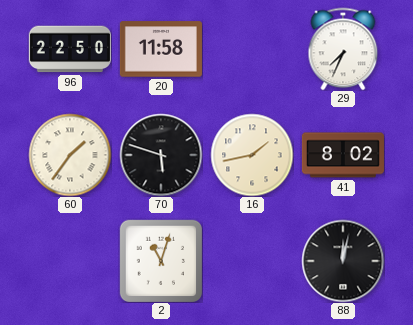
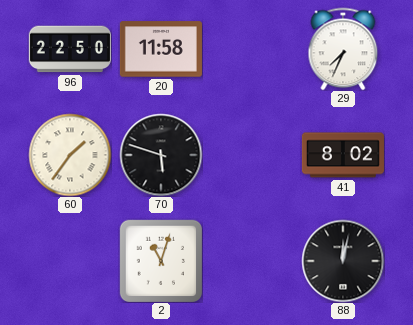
16: 1:43 -> none (252, 155)
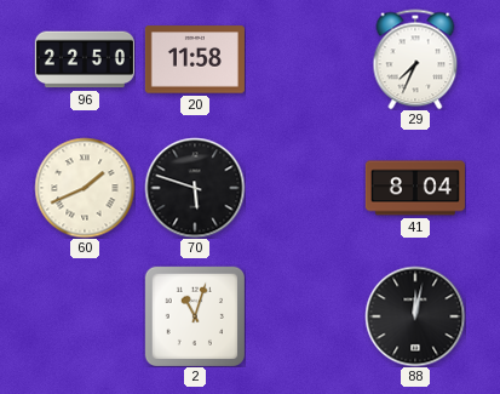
60: 1:36 -> 1:41 (85, 188)
41: 8:02 -> 8:04 (415, 188)
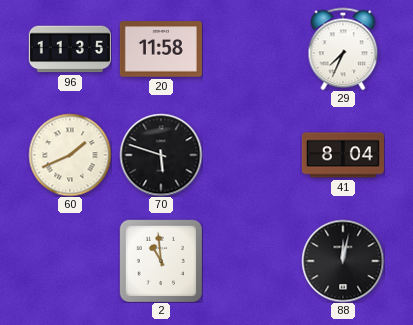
96: 22:50 -> 11:35 (70, 49)
2: 11:03 -> 10:59 (160, 260)
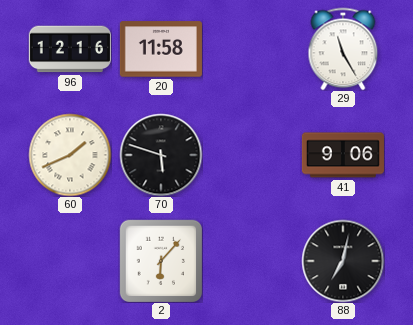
96: 11:35 -> 12:16 (70, 49)
29: 7:34 -> 11:25 (343, 49)
41: 8:04 -> 9:06 (343, 155)
2: 10:59 -> 6:07 (160, 260)
88: 12:02 -> 7:02 (343, 261)
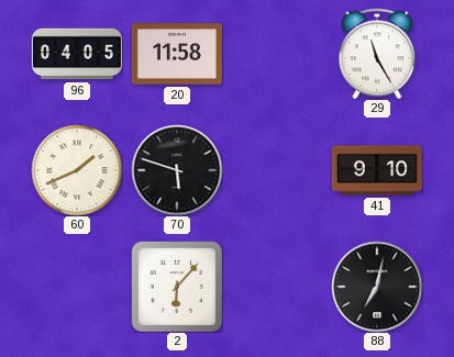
96: 12:16 -> 04:05 (77, 54)
41: 9:06 -> 9:10 (377, 170)
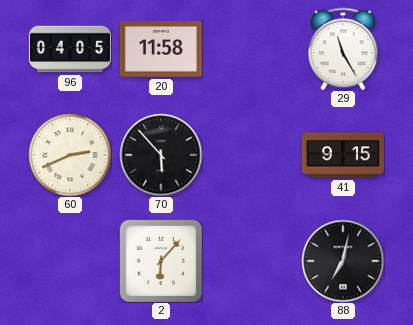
60: 1:41 -> 2:41 (70, 155)
70: 5:48 -> 5:53 (161, 155)
41: 9:10 -> 9:15 (343, 155)
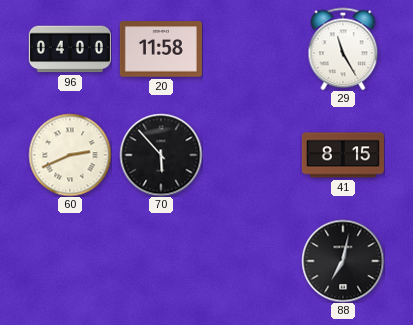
96: 04:05 -> 04:00 (70, 49)
41: 9:15 -> 8:15 (343, 155)
2: 6:07 -> none (160, 260)
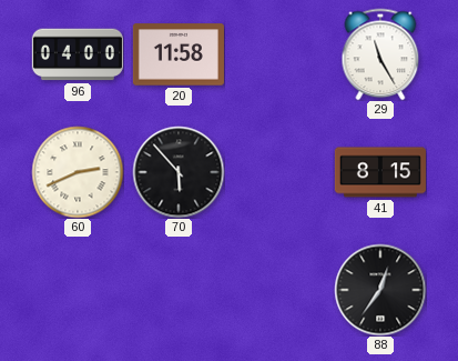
88: 7:02 -> 12:36 (380, 290)
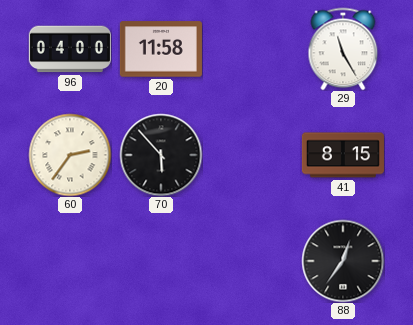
60: 2:41 -> 2:36 (70, 155)
